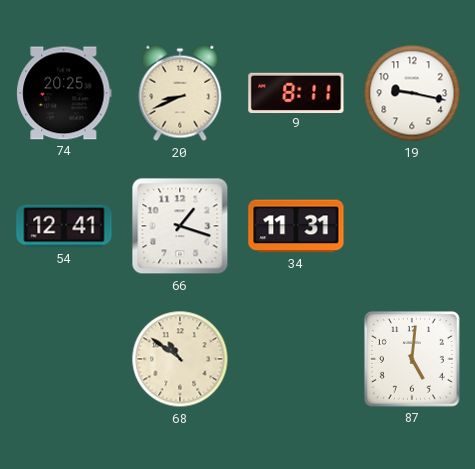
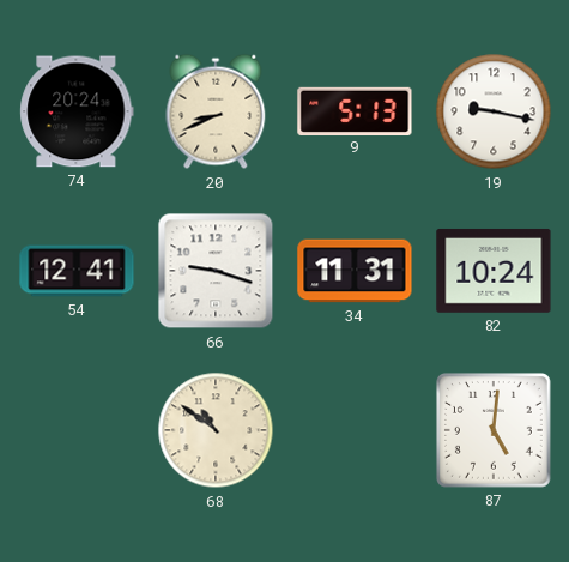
74: 20:25 -> 20:24 (77, 111)
9: 8:11 -> 5:13 (355, 110)
66: 1:18 -> 9:18 (216, 271)
82: none -> 10:24 (494, 271)
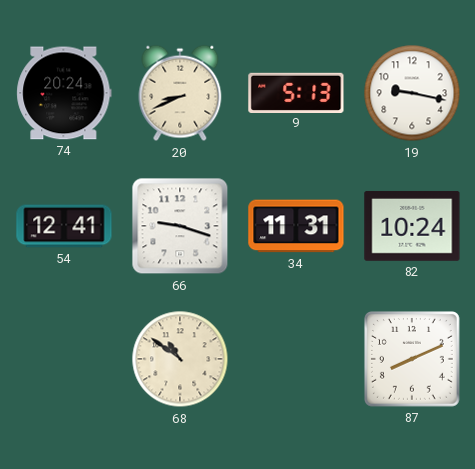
87: 5:01 -> 8:11 (413, 360)
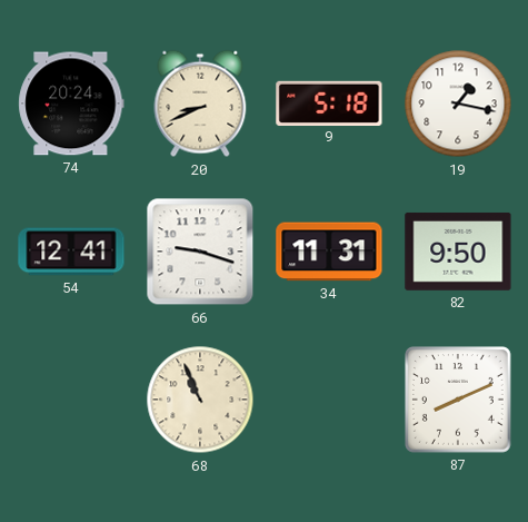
9: 5:13 -> 5:18 (329, 102)
19: 9:17 -> 1:17 (458, 104)
82: 10:24 -> 9:50 (458, 252)
68: 10:51 -> 10:56 (200, 400)
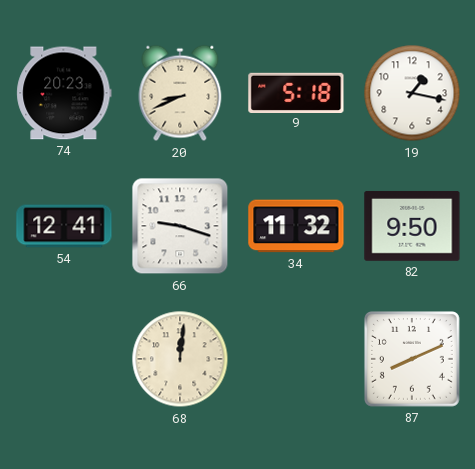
74: 20:24 -> 20:23 (64, 93)
34: 11:31 -> 11:32 (296, 226)
68: 10:56 -> 12:01 (180, 359)
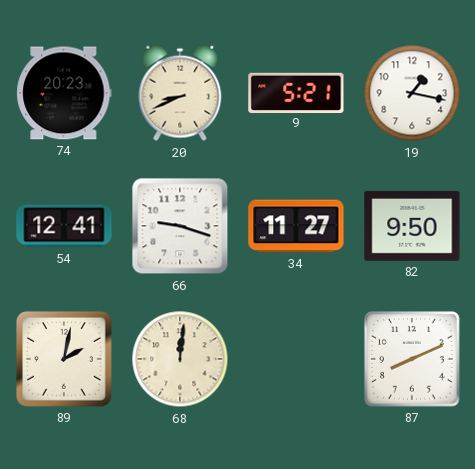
9: 5:18 -> 5:21 (296, 92)
34: 11:32 -> 11:27 (296, 226)
89: none -> 2:02 (64, 359)
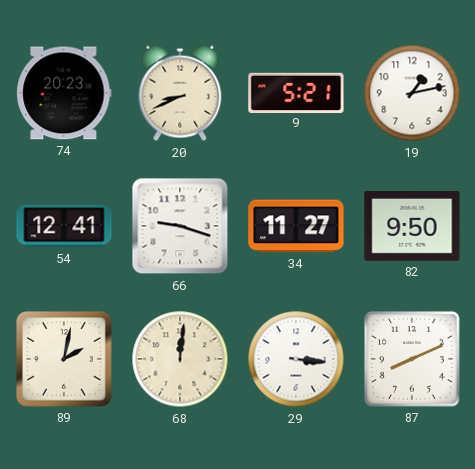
19: 1:17 -> 1:13 (412, 93)
29: none -> 3:16 (296, 359)
